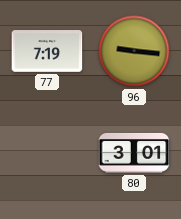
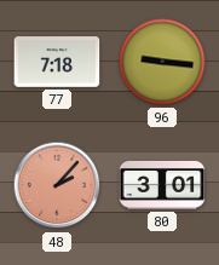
77: 7:19 -> 7:18 (57, 62)
48: none -> 2:07 (57, 185)
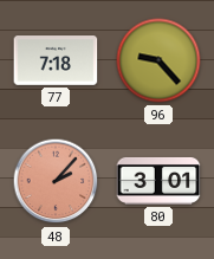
96: 9:16 -> 9:23 (158, 60)
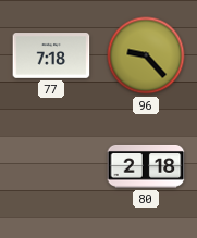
48: 2:07 -> none (56, 181)
80: 3:01 -> 2:18 (146, 166)
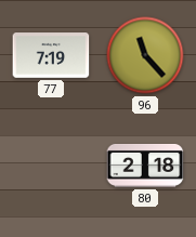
77: 7:18 -> 7:19 (51, 55)
96: 9:23 -> 11:23 (145, 55)
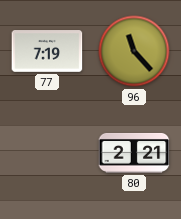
80: 2:18 -> 2:21 (134, 153)
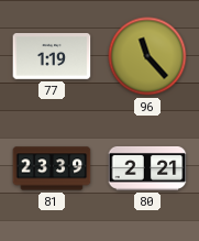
77: 7:19 -> 1:19 (52, 56)
81: none -> 23:39 (52, 168)
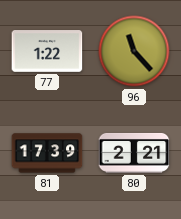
77: 1:19 -> 1:22 (47, 51)
81: 23:39 -> 17:39 (47, 153)
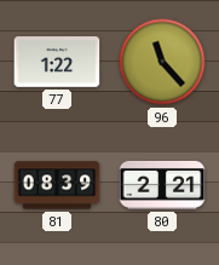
81: 17:39 -> 08:39 (57, 185)
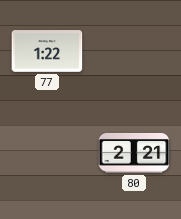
96: 11:23 -> none (162, 62)
81: 08:39 -> none (57, 185)
